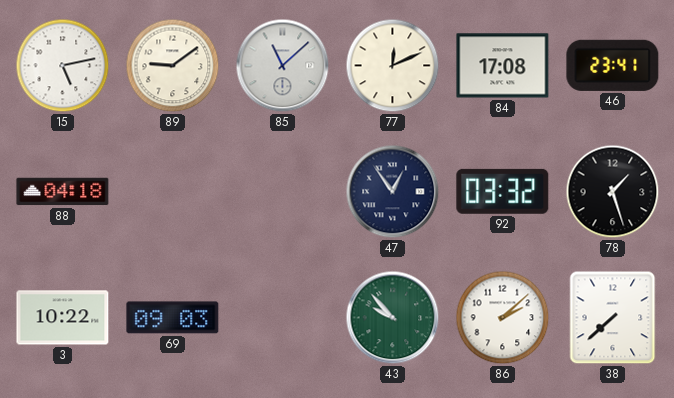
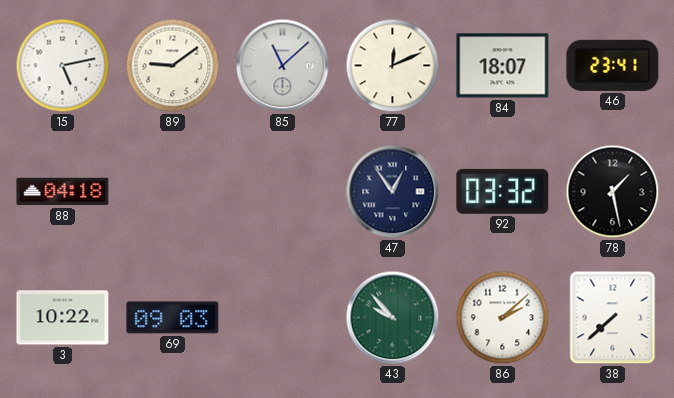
84: 17:08 -> 18:07 (503, 66)
78: 1:27 -> 1:28 (613, 192)
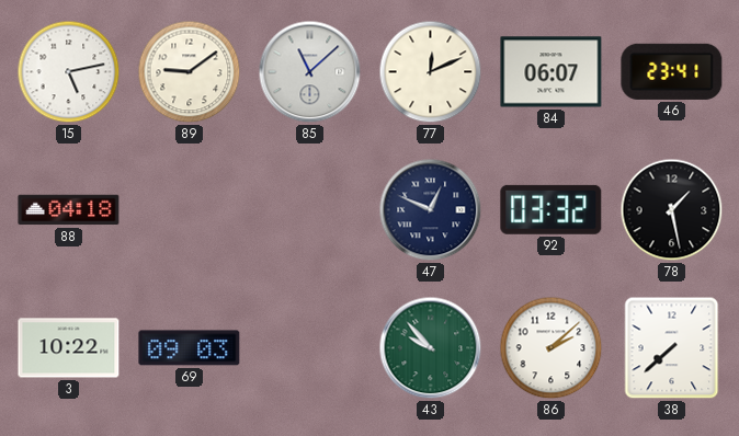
84: 18:07 -> 06:07 (552, 72)
47: 12:54 -> 12:49 (431, 210)
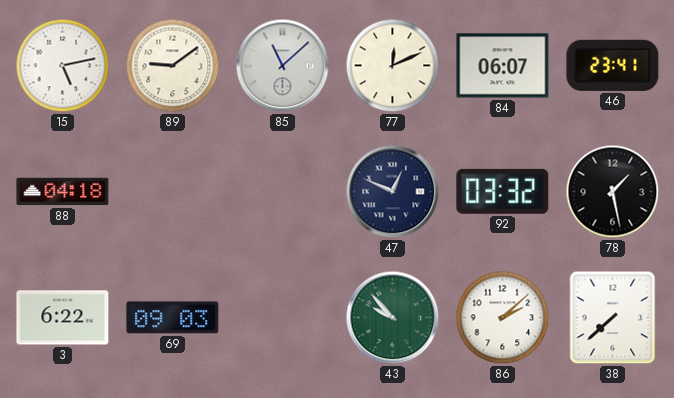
3: 10:22 -> 6:22 (63, 318)
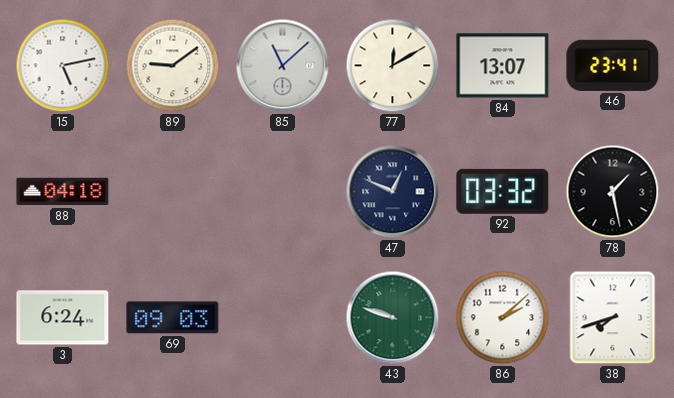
77: 12:11 -> 12:10 (393, 66)
84: 06:07 -> 13:07 (503, 66)
3: 6:22 -> 6:24 (63, 318)
43: 9:53 -> 9:48 (393, 318)
38: 7:38 -> 7:42 (613, 318)
